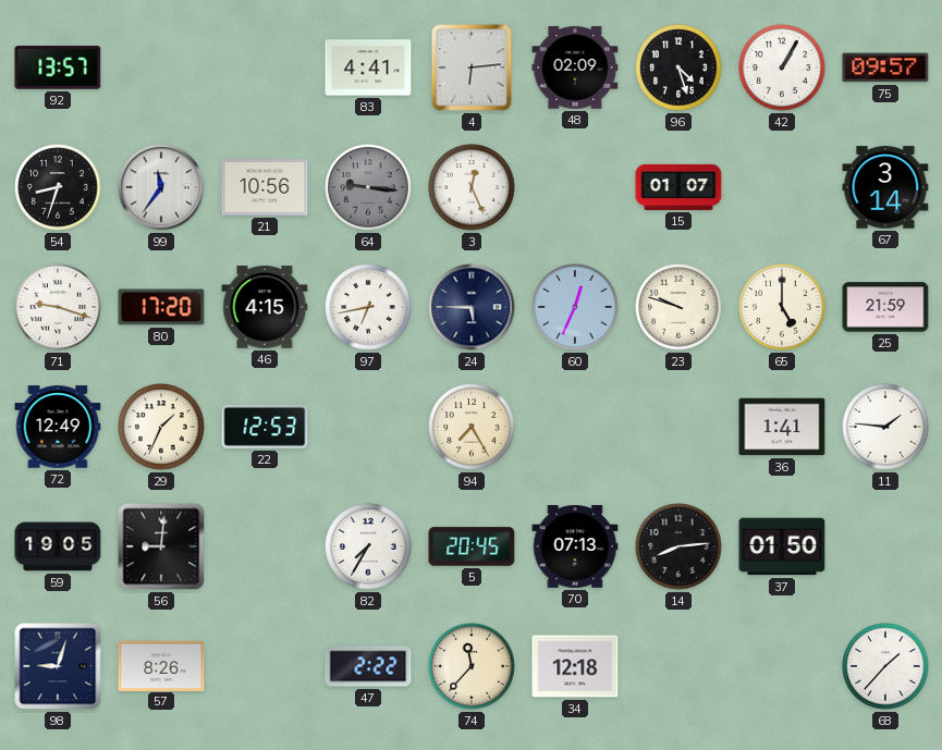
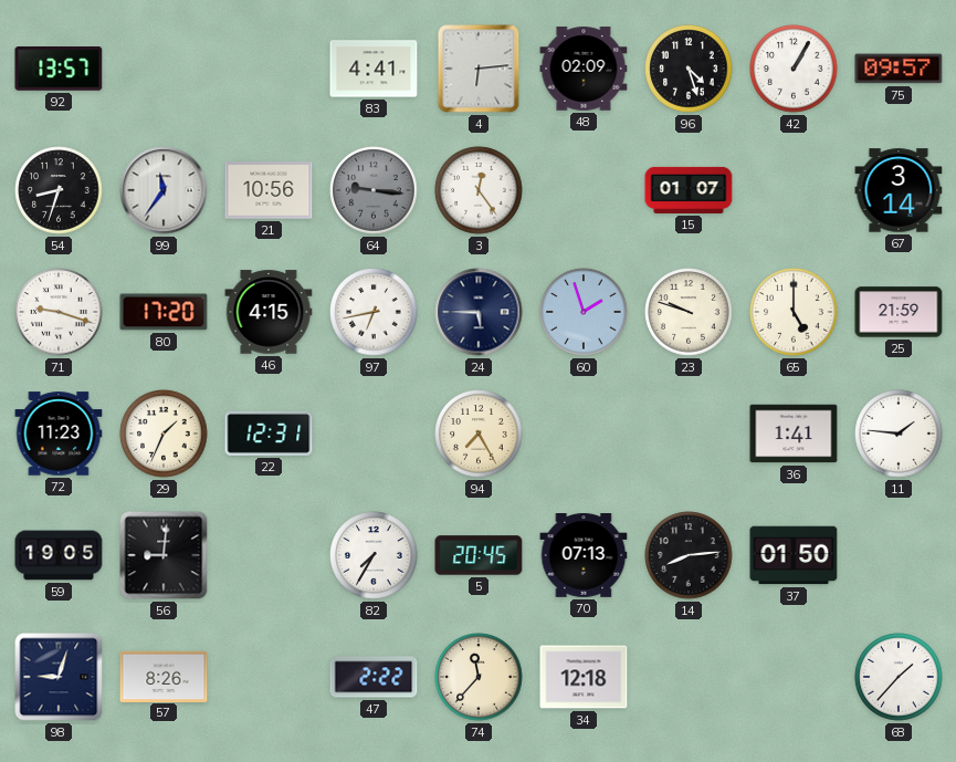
3: 12:26 -> 12:24 (479, 190)
60: 12:34 -> 1:57 (584, 312)
72: 12:49 -> 11:23 (59, 434)
22: 12:53 -> 12:31 (269, 434)
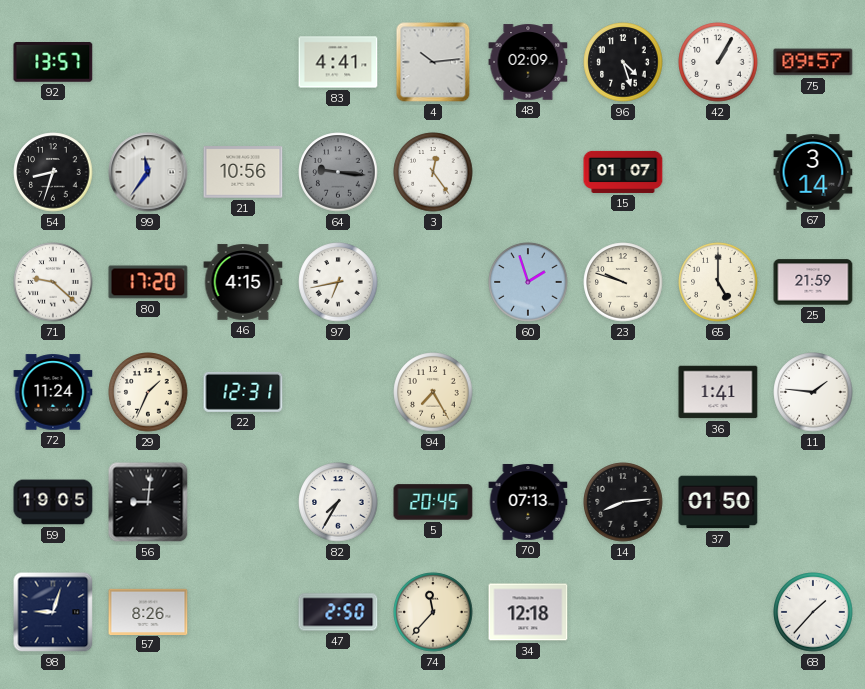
4: 6:14 -> 10:14 (433, 62)
71: 9:18 -> 9:22 (53, 282)
24: 5:45 -> none (479, 312)
72: 11:23 -> 11:24 (53, 392)
47: 2:22 -> 2:50 (338, 612)
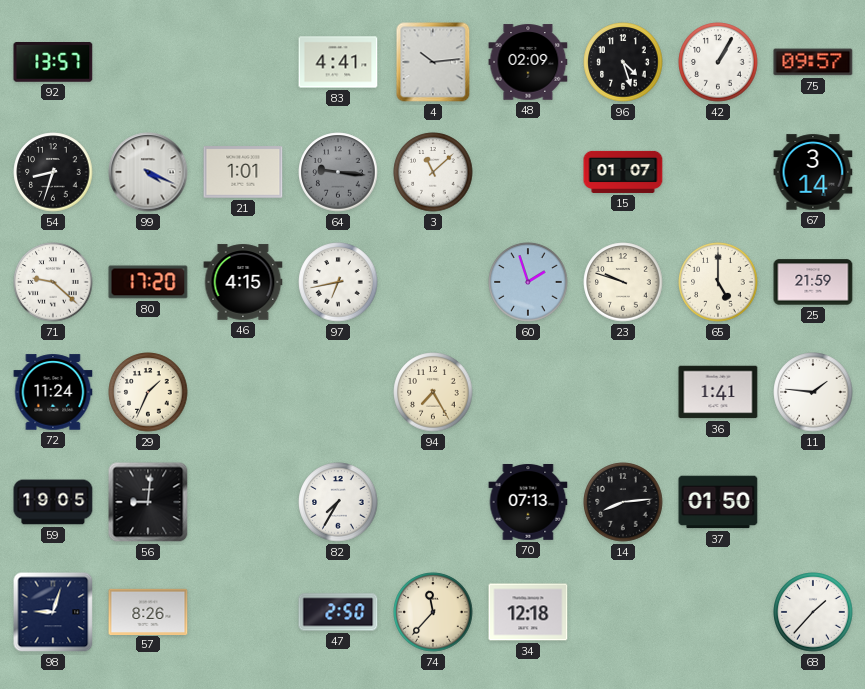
99: 11:36 -> 4:19 (148, 172)
21: 10:56 -> 1:01 (243, 172)
3: 12:24 -> 11:08 (433, 172)
22: 12:31 -> none (243, 392)
5: 20:45 -> none (433, 502)
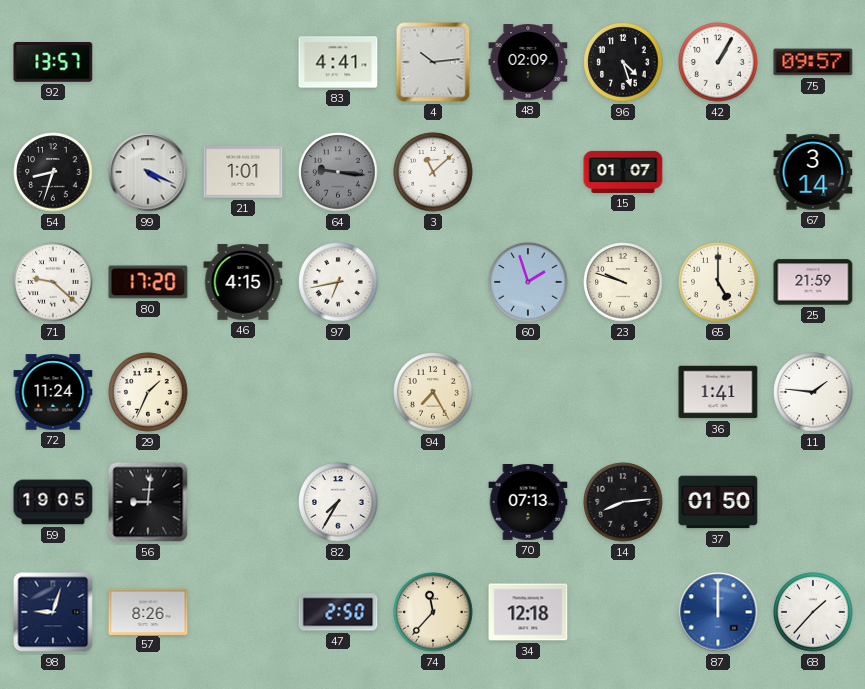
87: none -> 12:00 (718, 612)
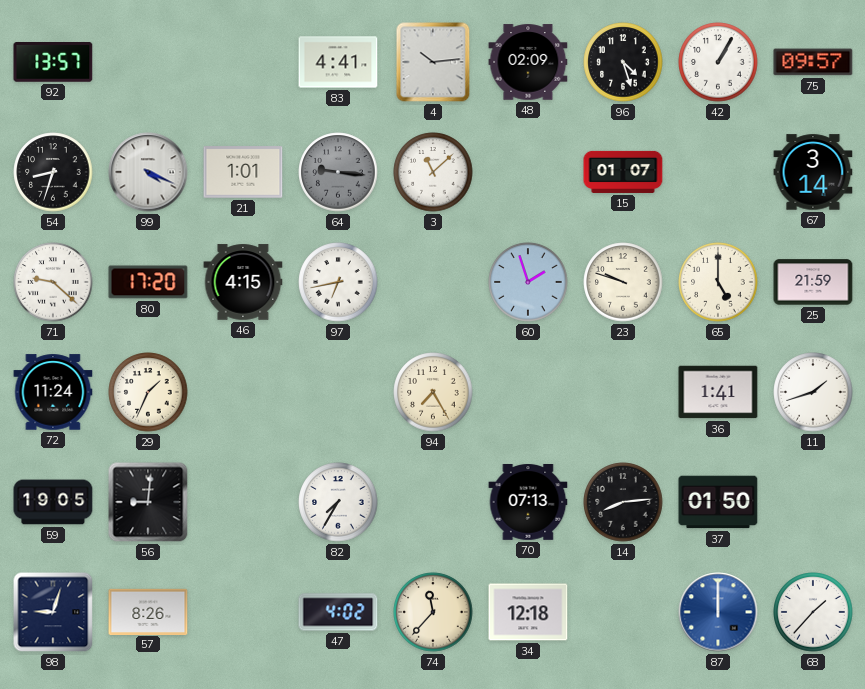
11: 1:46 -> 1:42 (813, 392)
47: 2:50 -> 4:02 (338, 612)
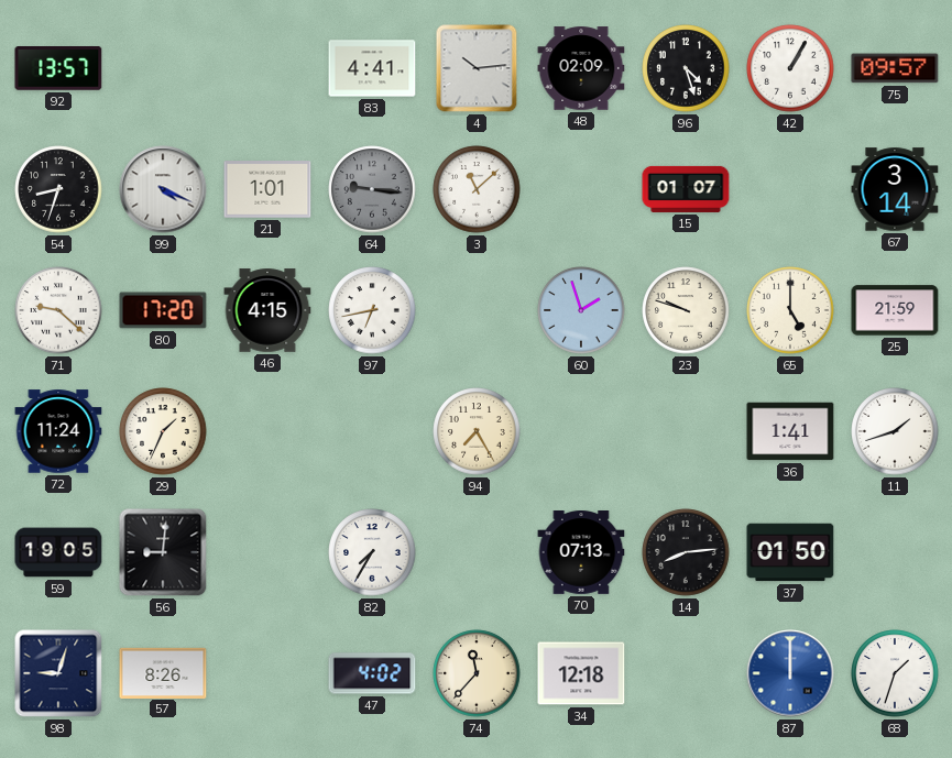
68: 1:37 -> 1:33 (895, 673)
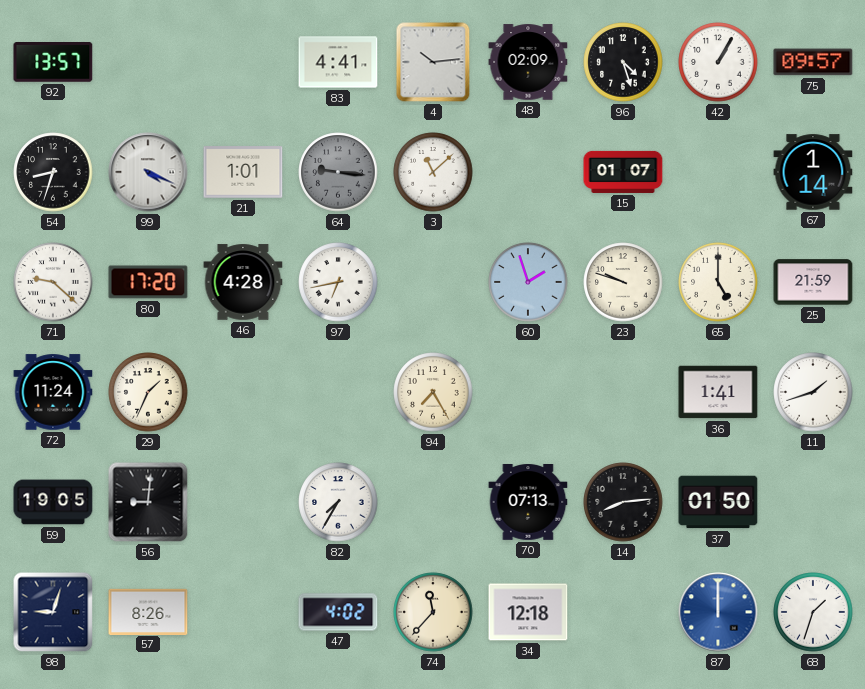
67: 3:14 -> 1:14 (813, 172)
46: 4:15 -> 4:28 (243, 282)
